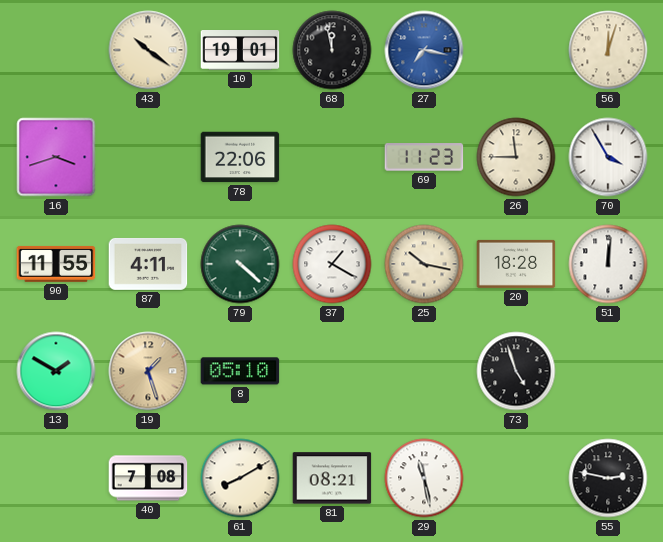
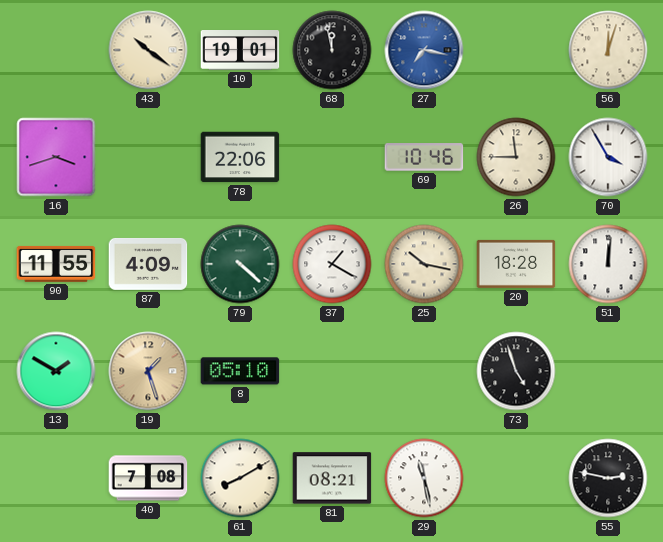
69: 11:23 -> 10:46 (424, 157)
87: 4:11 -> 4:09 (148, 264)
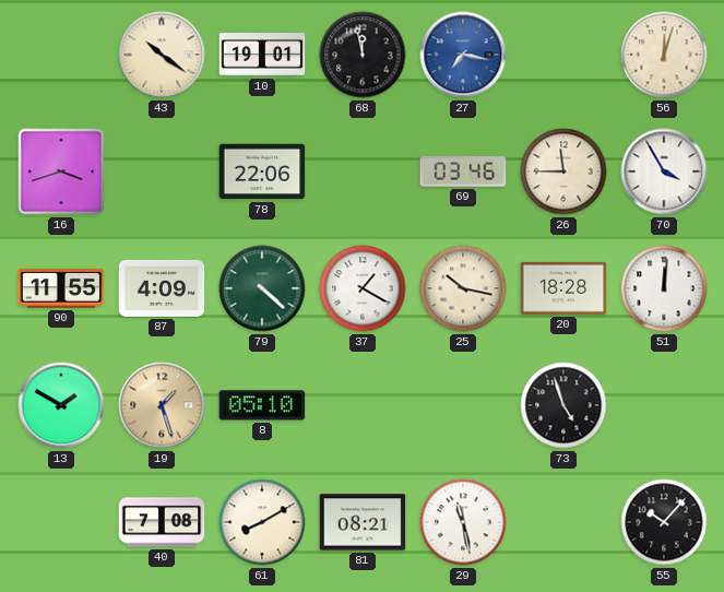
69: 10:46 -> 03:46 (463, 171)
55: 2:47 -> 10:07 (664, 522)
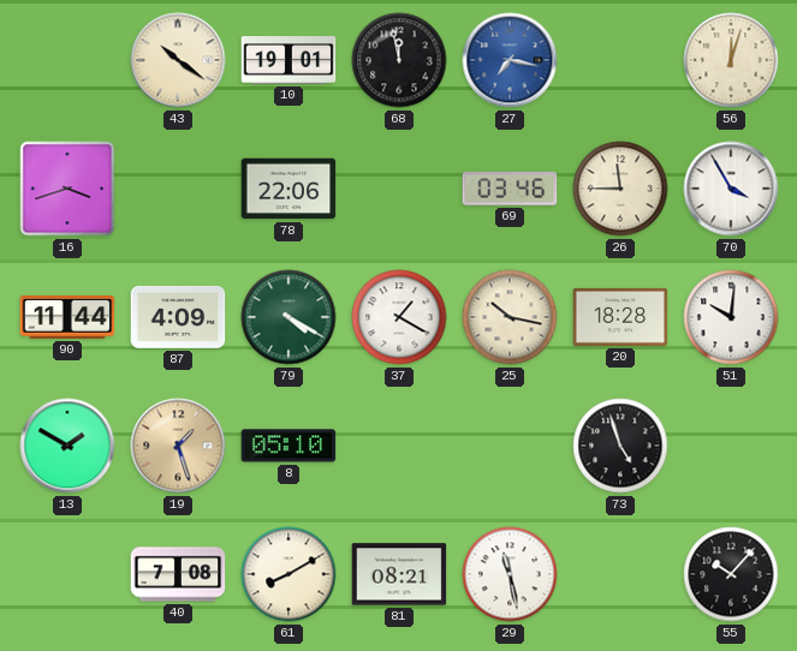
90: 11:55 -> 11:44 (67, 317)
79: 4:22 -> 4:20 (289, 317)
51: 12:01 -> 10:01 (731, 317)
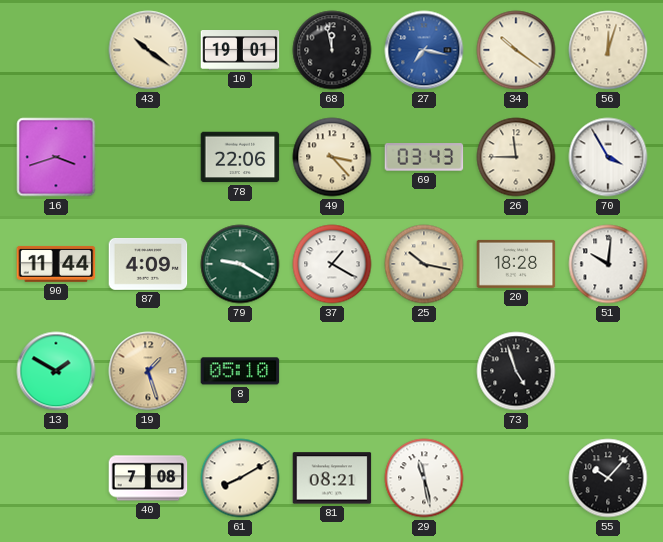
34: none -> 10:21 (516, 50)
49: none -> 3:23 (332, 157)
69: 03:46 -> 03:43 (424, 157)
79: 4:20 -> 9:20 (240, 264)
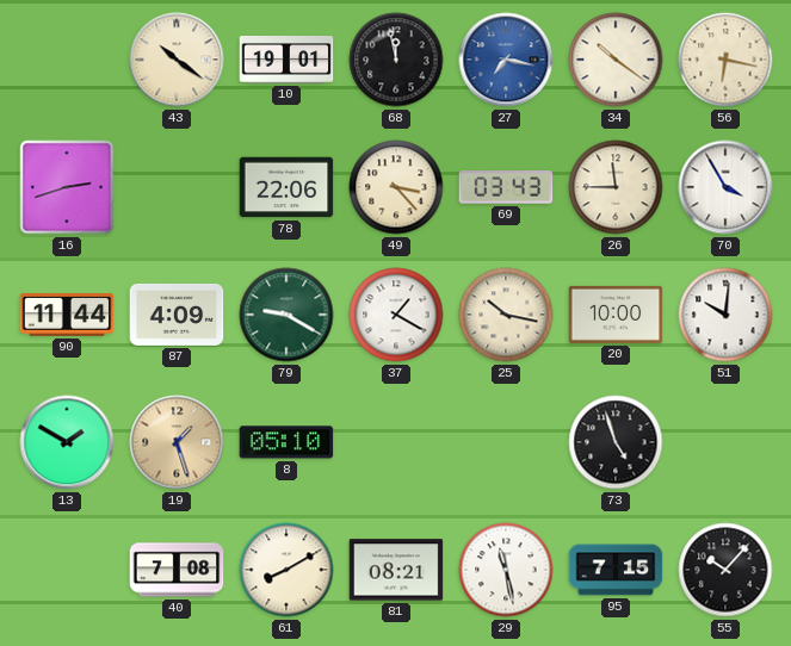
56: 12:03 -> 6:17 (725, 60)
16: 3:42 -> 2:42 (67, 187)
20: 18:28 -> 10:00 (616, 315)
95: none -> 7:15 (616, 570)
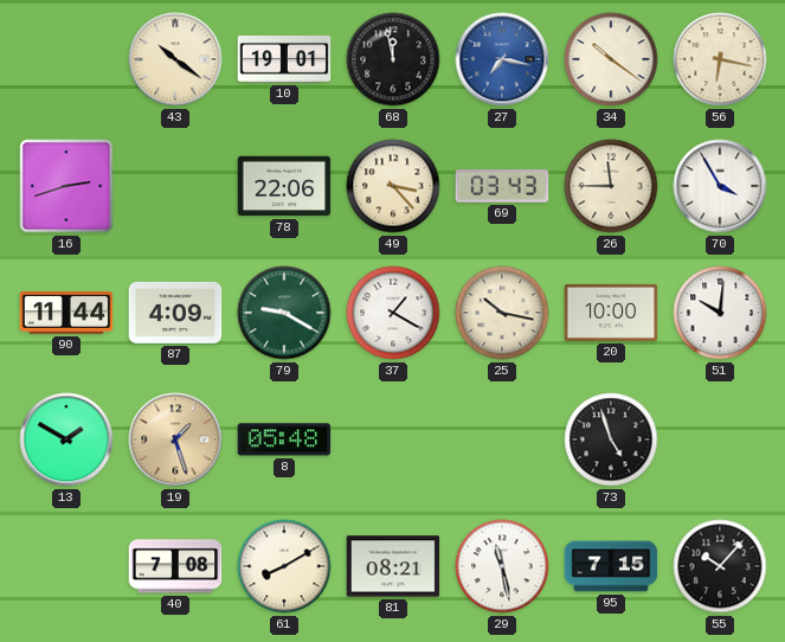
8: 05:10 -> 05:48 (284, 439)
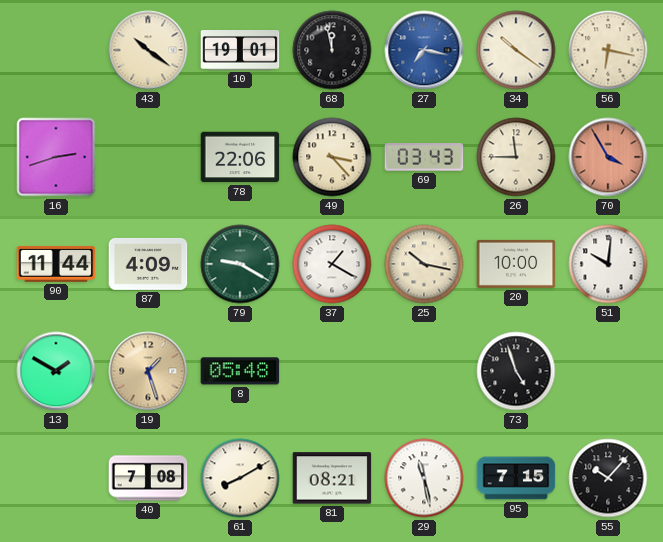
70 dial: white -> salmon (608, 157)
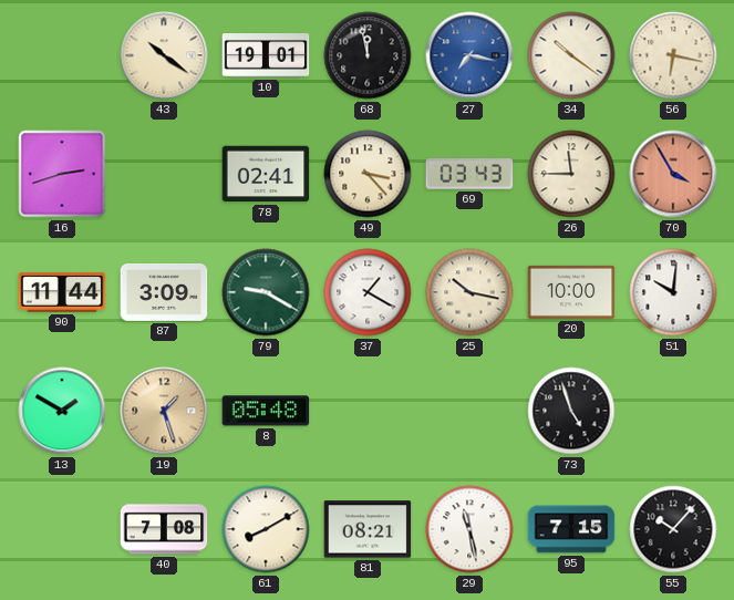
78: 22:06 -> 02:41 (266, 174)
87: 4:09 -> 3:09 (164, 292)
